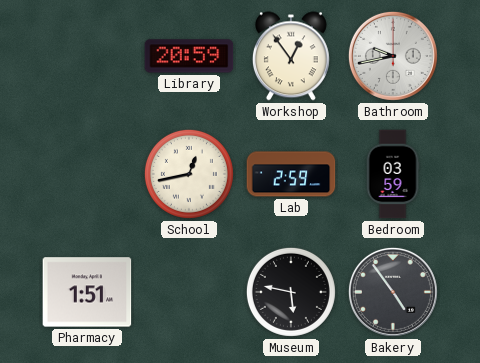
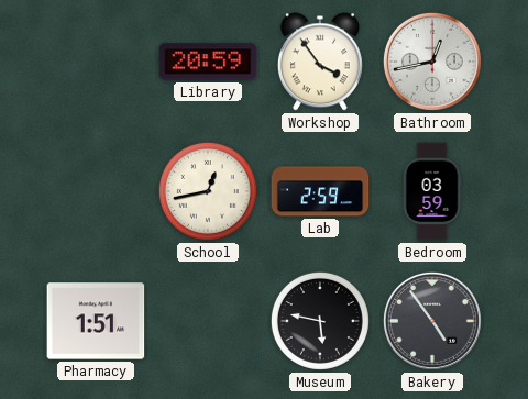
Workshop: 12:54 -> 3:54 (320, 62)
Bathroom: 9:43 -> 12:43 (432, 62)
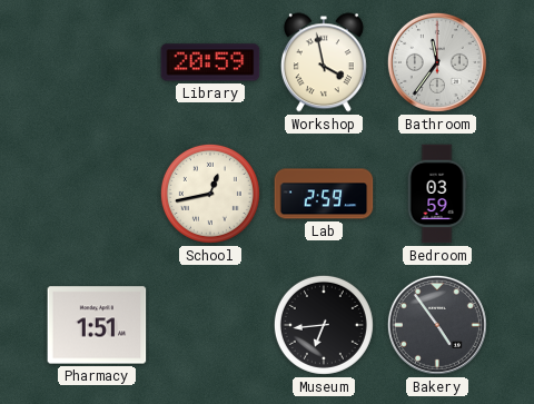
Workshop: 3:54 -> 3:58 (324, 62)
Bathroom: 12:43 -> 11:36 (437, 62)
Museum: 5:47 -> 6:44 (324, 325)
